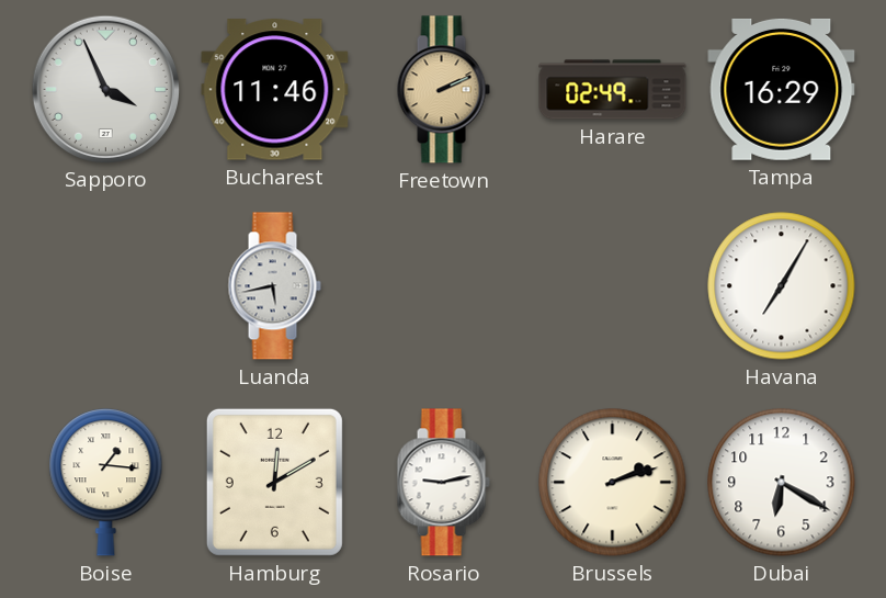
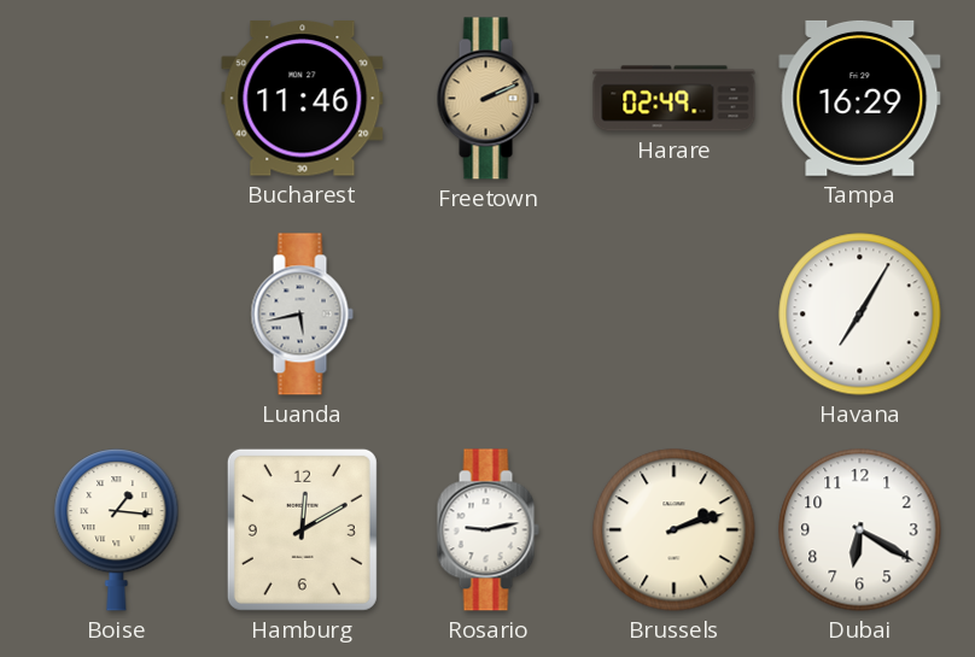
Sapporo: 3:56 -> none (105, 89)
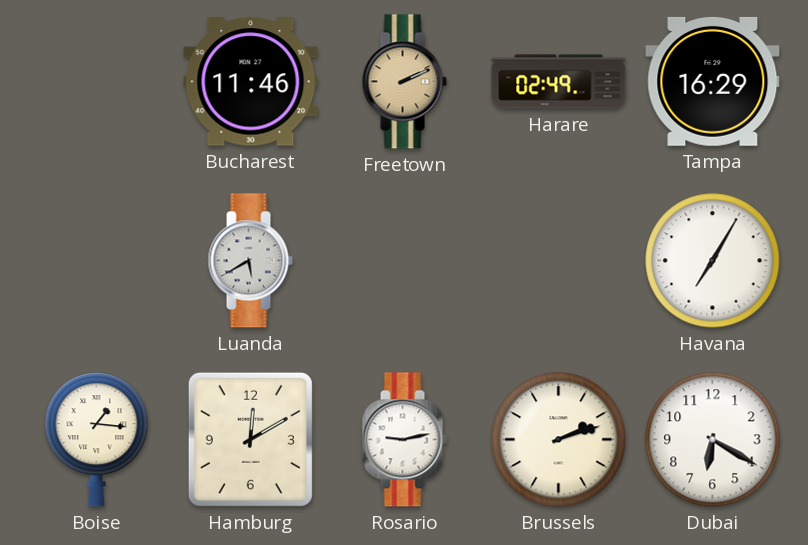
Luanda: 5:43 -> 5:40 (250, 261)
